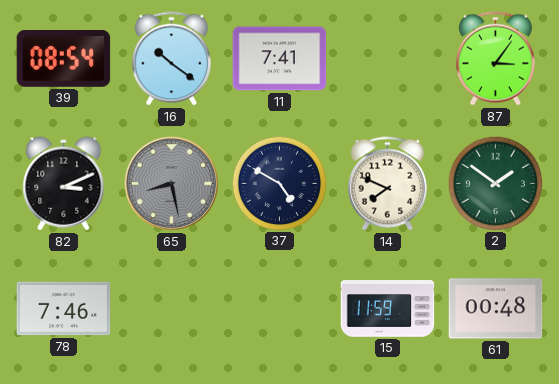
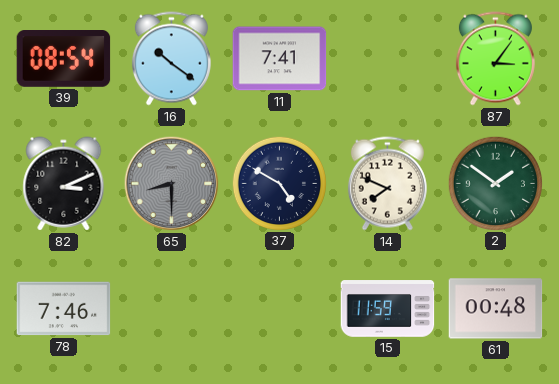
65: 8:28 -> 8:30 (172, 184)
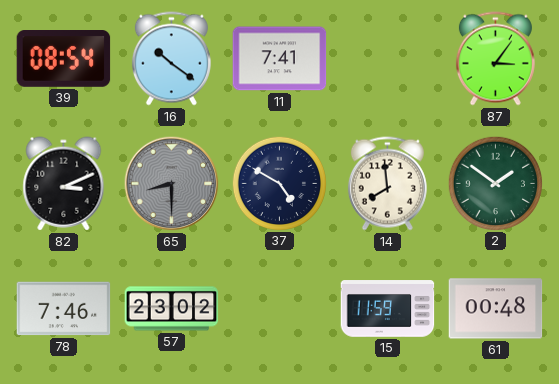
14: 7:49 -> 7:59 (387, 184)
57: none -> 23:02 (172, 309)
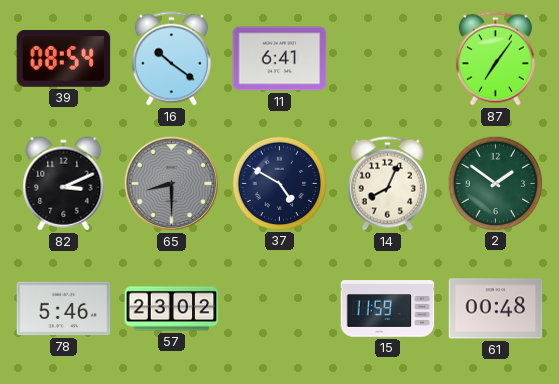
11: 7:41 -> 6:41 (280, 59)
87: 3:06 -> 7:06 (495, 59)
14: 7:59 -> 8:04 (387, 184)
78: 7:46 -> 5:46 (64, 309)
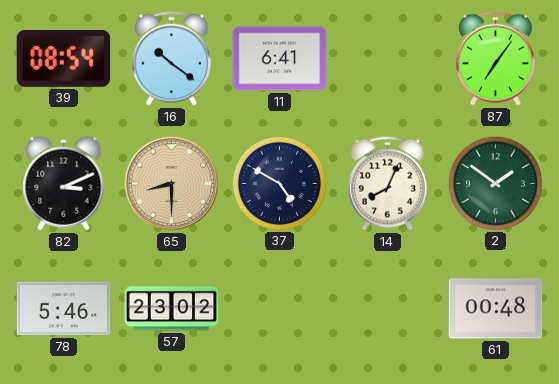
65 dial: grey -> champagne (172, 184)
15: 11:59 -> none (388, 309)
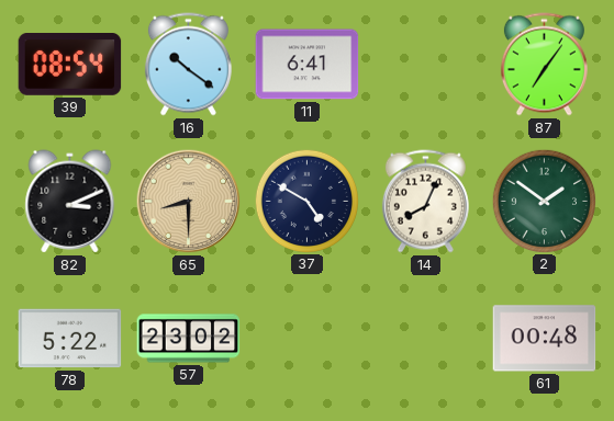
78: 5:46 -> 5:22 (70, 339)
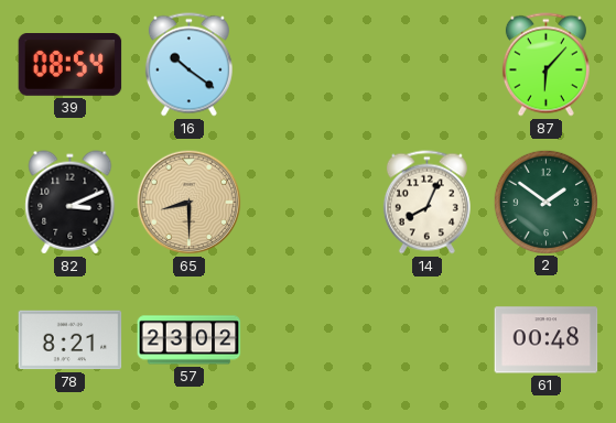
11: 6:41 -> none (308, 65)
87: 7:06 -> 6:07 (545, 65)
37: 4:50 -> none (306, 201)
78: 5:22 -> 8:21 (71, 340)
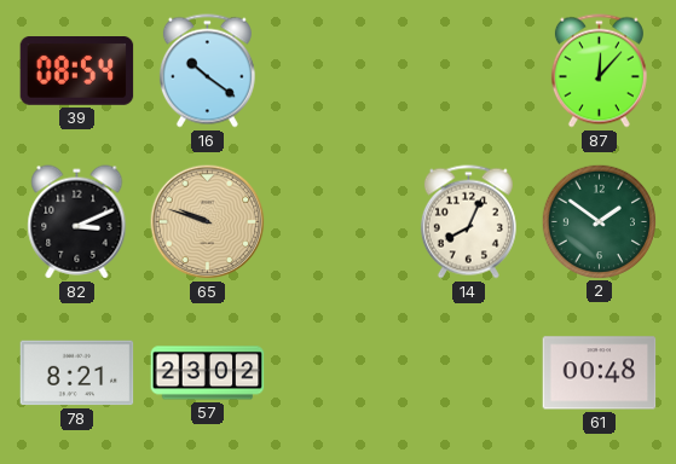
87: 6:07 -> 12:07 (599, 71)
65: 8:30 -> 9:48 (208, 222)
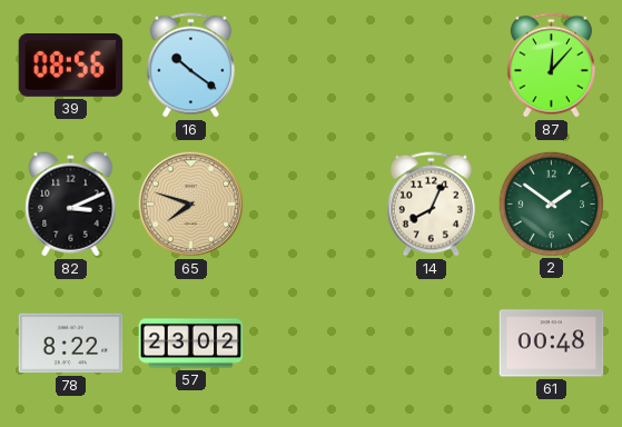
39: 08:54 -> 08:56 (71, 66)
65: 9:48 -> 7:48 (191, 205)
78: 8:21 -> 8:22 (71, 344)
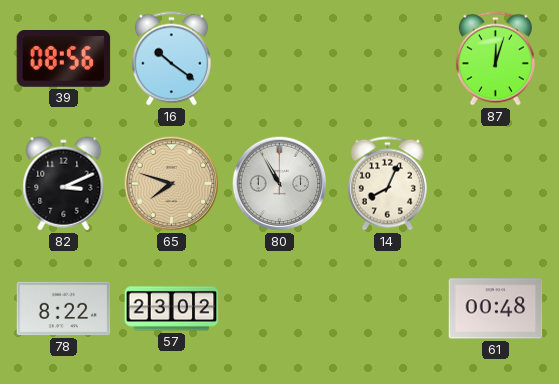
87: 12:07 -> 12:03 (495, 59)
80: none -> 10:55 (280, 184)
2: 1:51 -> none (551, 203)
